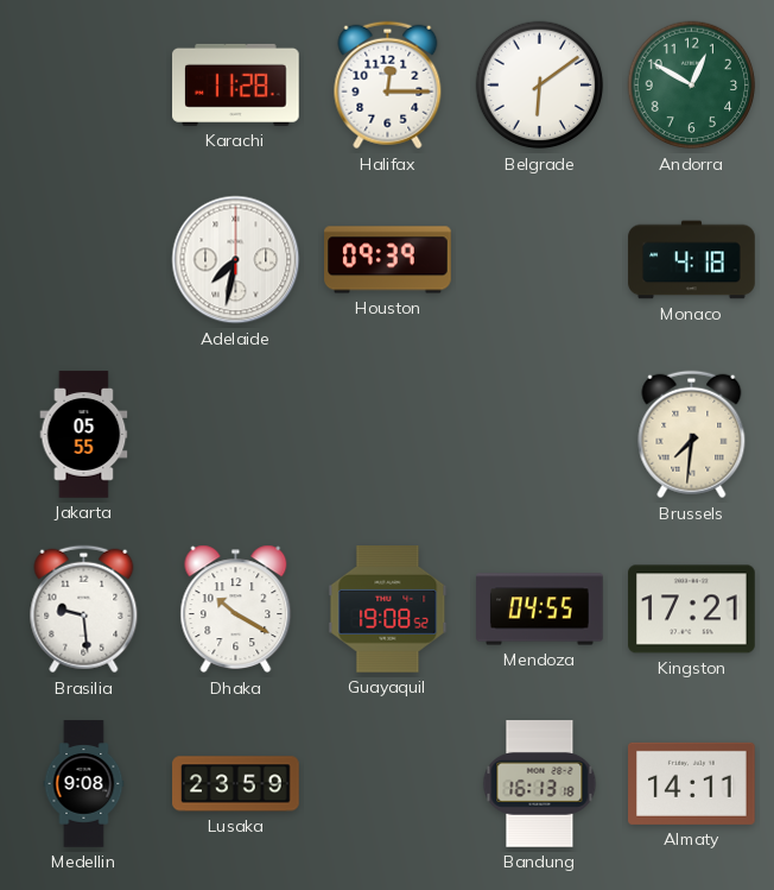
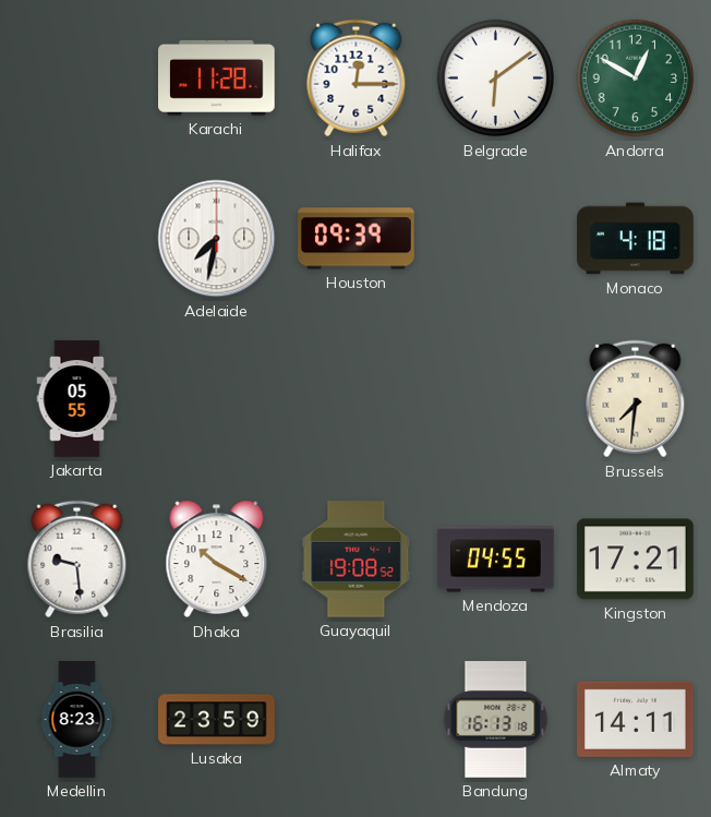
Medellin: 9:08 -> 8:23 (77, 720)
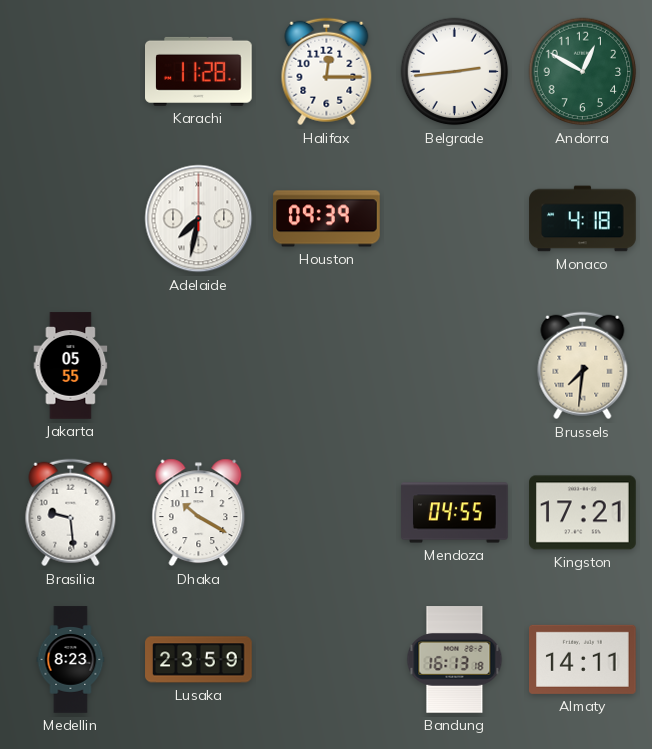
Belgrade: 6:09 -> 2:44 (455, 72)
Guayaquil: 19:08 -> none (357, 560)
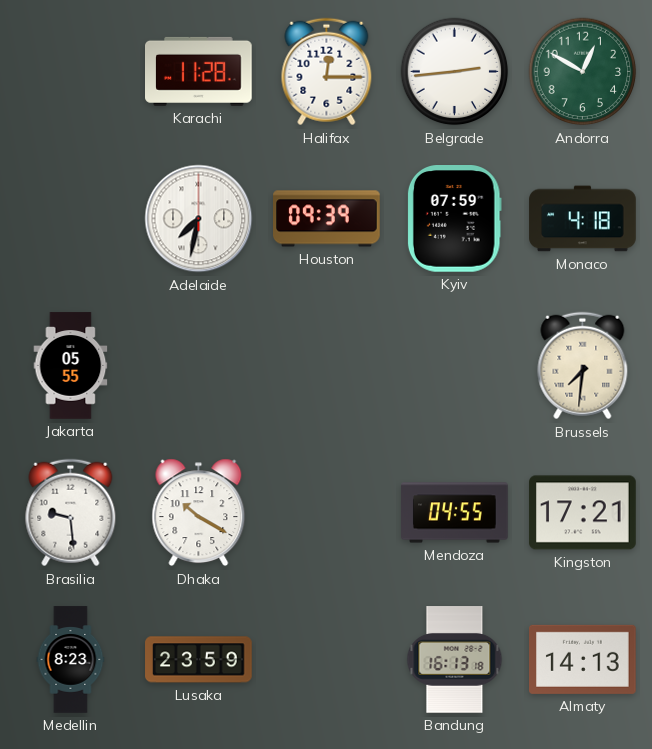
Kyiv: none -> 07:59 (454, 219)
Almaty: 14:11 -> 14:13 (583, 659)
